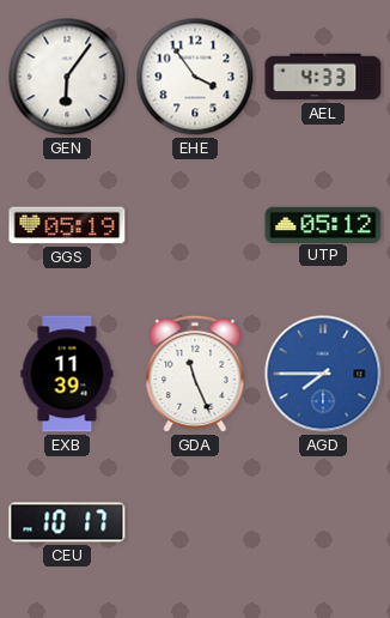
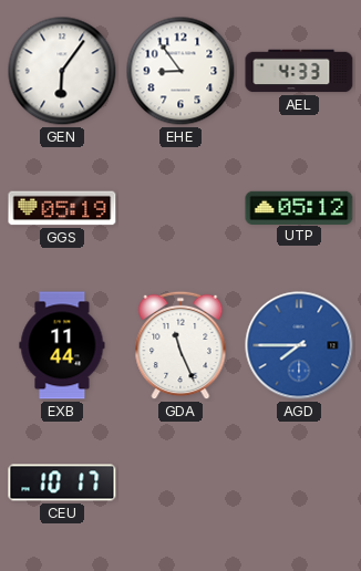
EHE: 3:54 -> 8:54 (180, 71)
EXB: 11:39 -> 11:44 (62, 345)
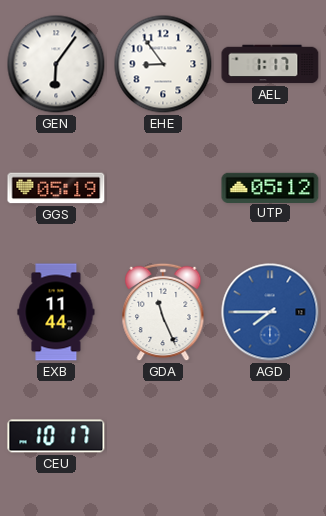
AEL: 4:33 -> 1:17 (270, 64)
